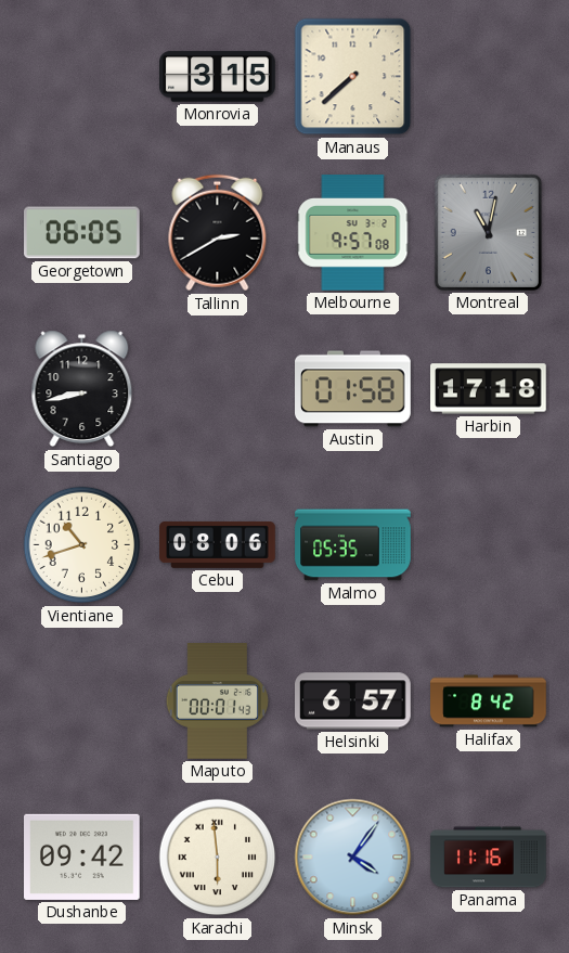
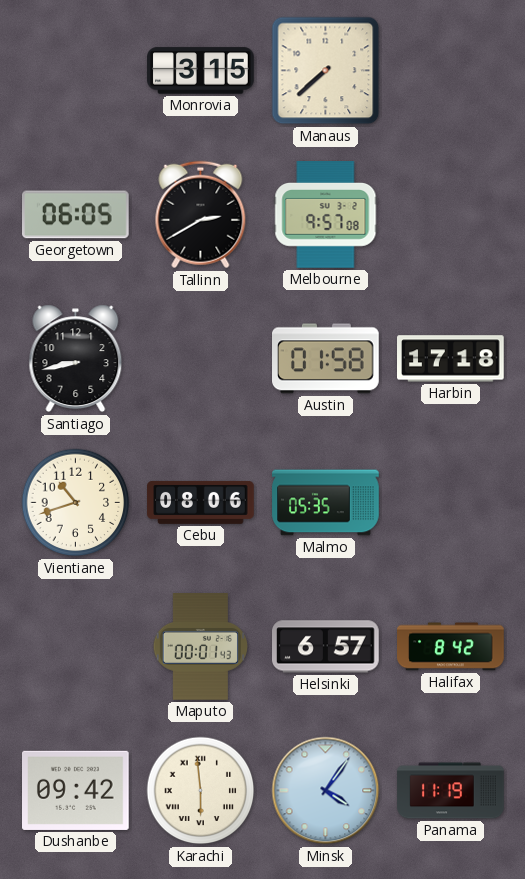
Montreal: 11:02 -> none (488, 232)
Panama: 11:16 -> 11:19 (451, 791)
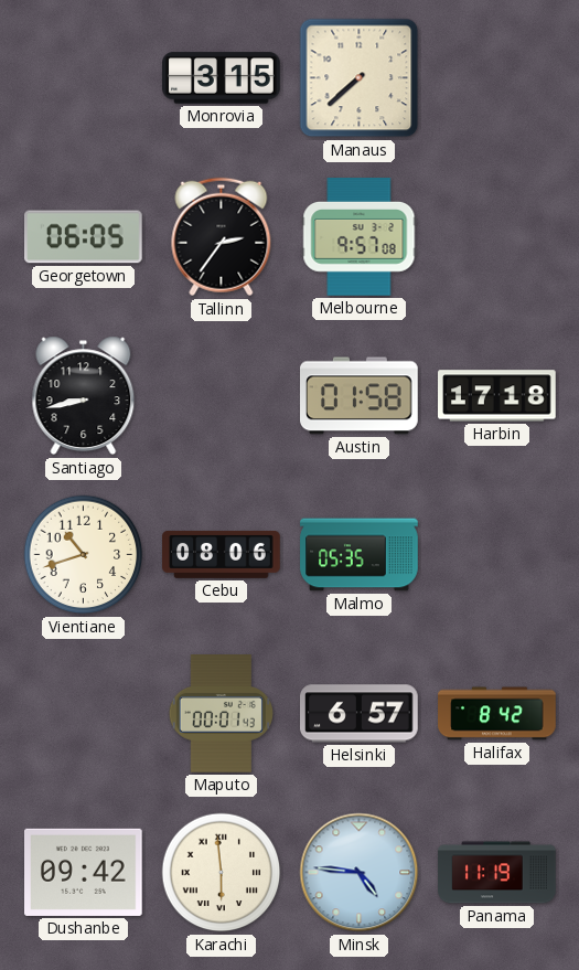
Tallinn: 2:40 -> 2:36 (222, 237)
Minsk: 4:06 -> 4:46 (360, 873)
